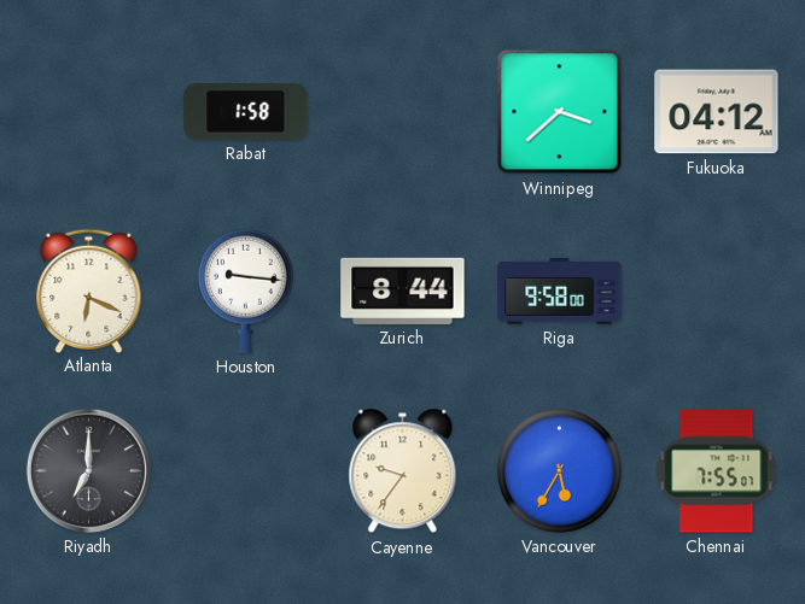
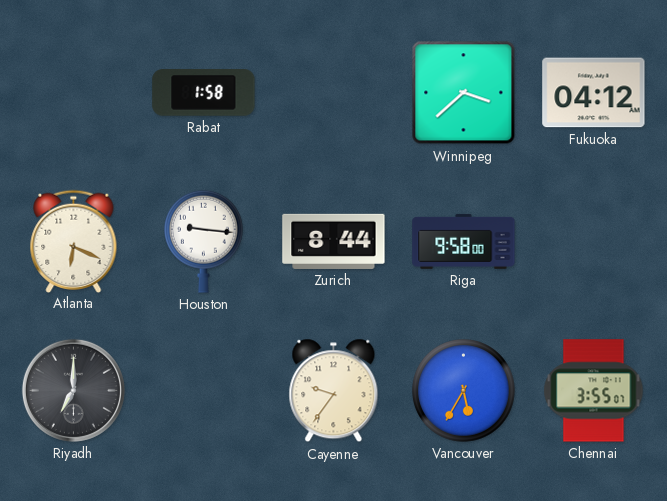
Chennai: 7:55 -> 3:55 (594, 391)
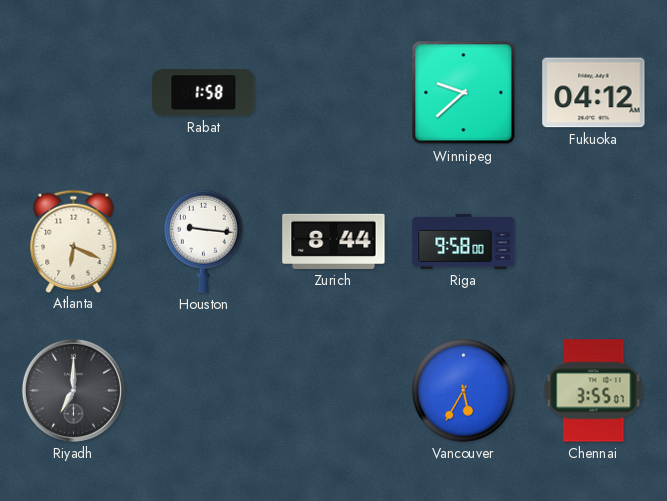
Winnipeg: 3:38 -> 9:38 (464, 93)
Cayenne: 9:36 -> none (334, 391)
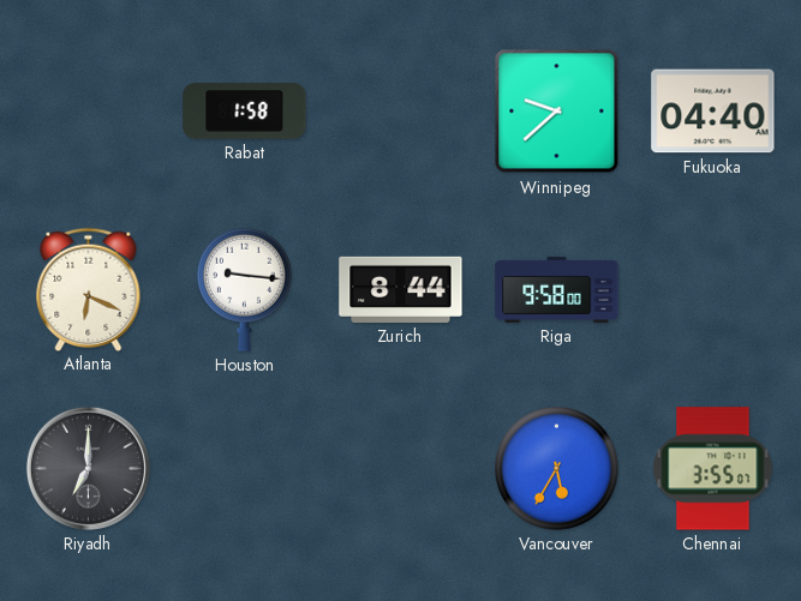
Fukuoka: 04:12 -> 04:40 (713, 112)
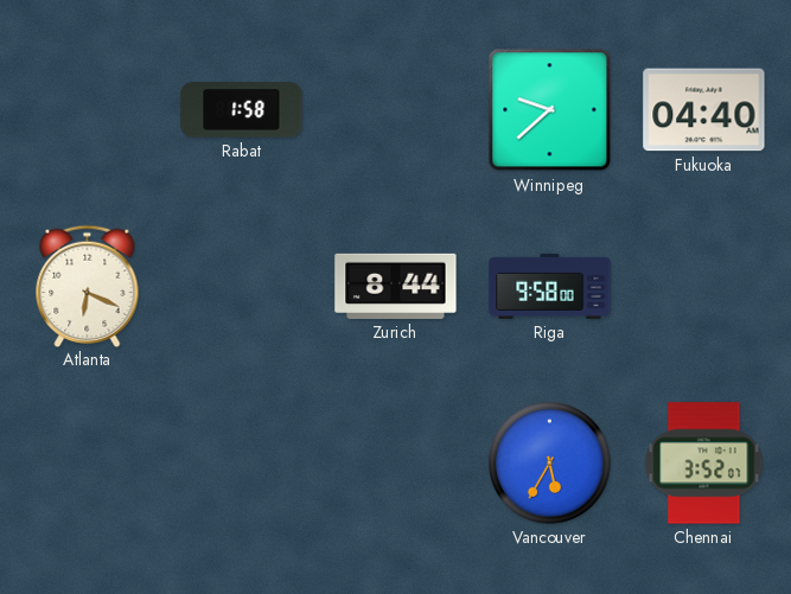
Houston: 9:16 -> none (244, 289)
Riyadh: 7:00 -> none (88, 468)
Chennai: 3:55 -> 3:52 (704, 464)
